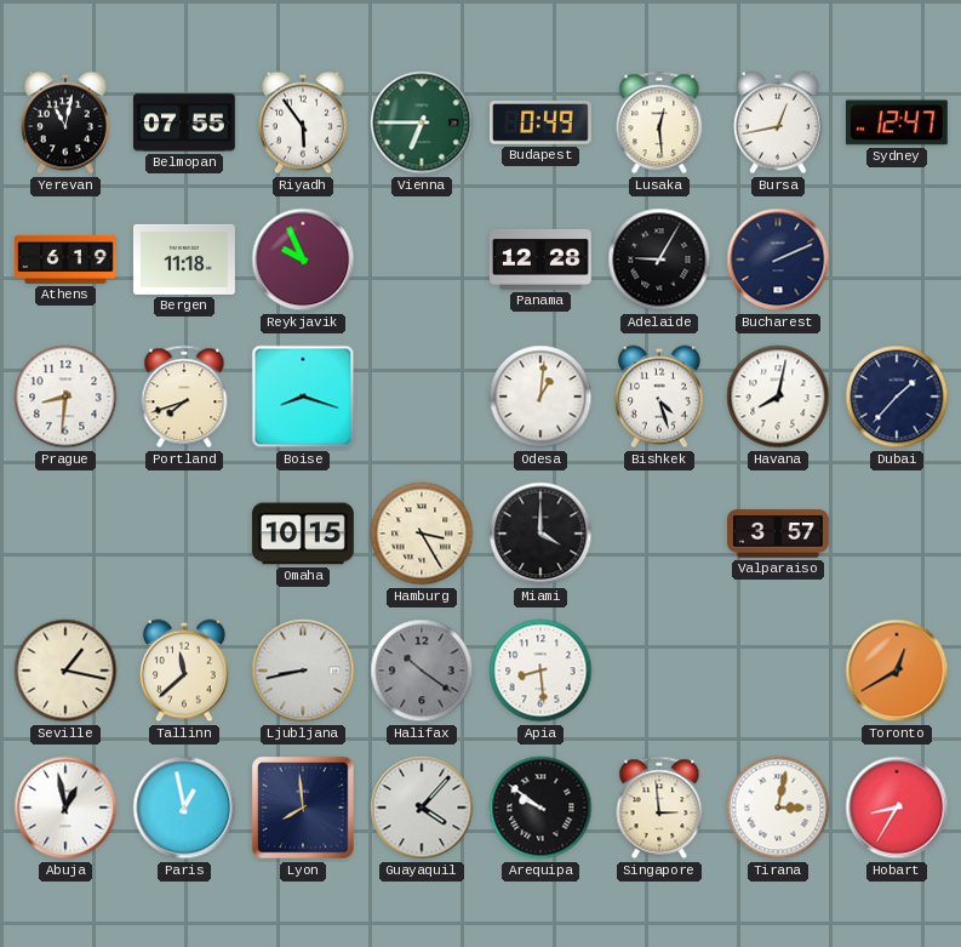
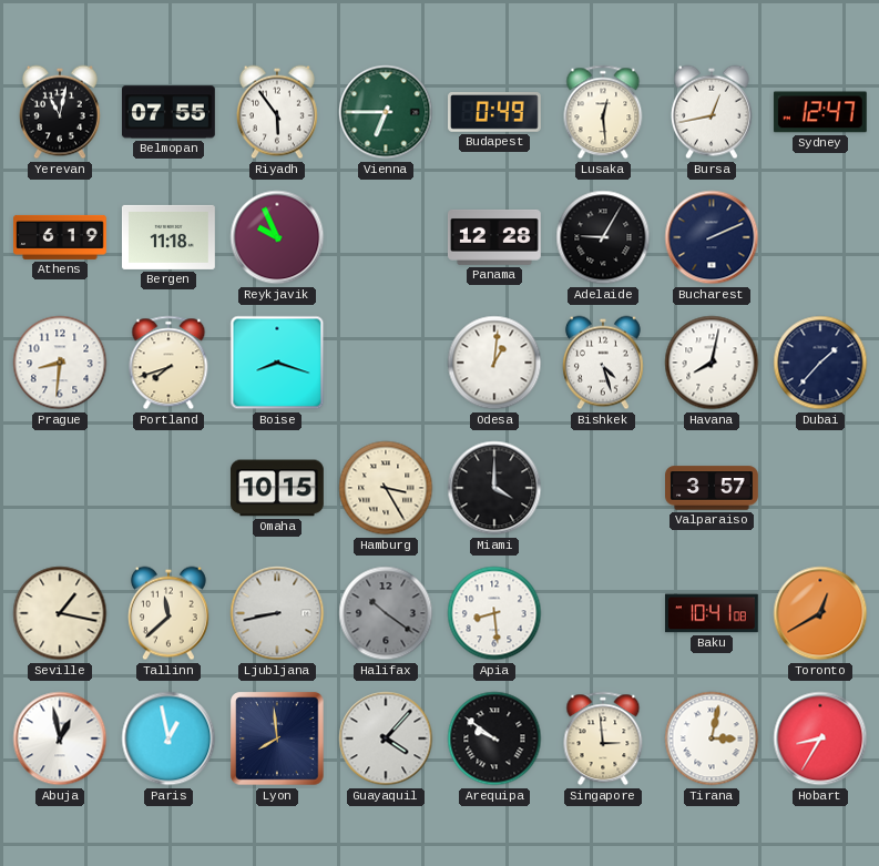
Baku: none -> 10:41 (712, 613)
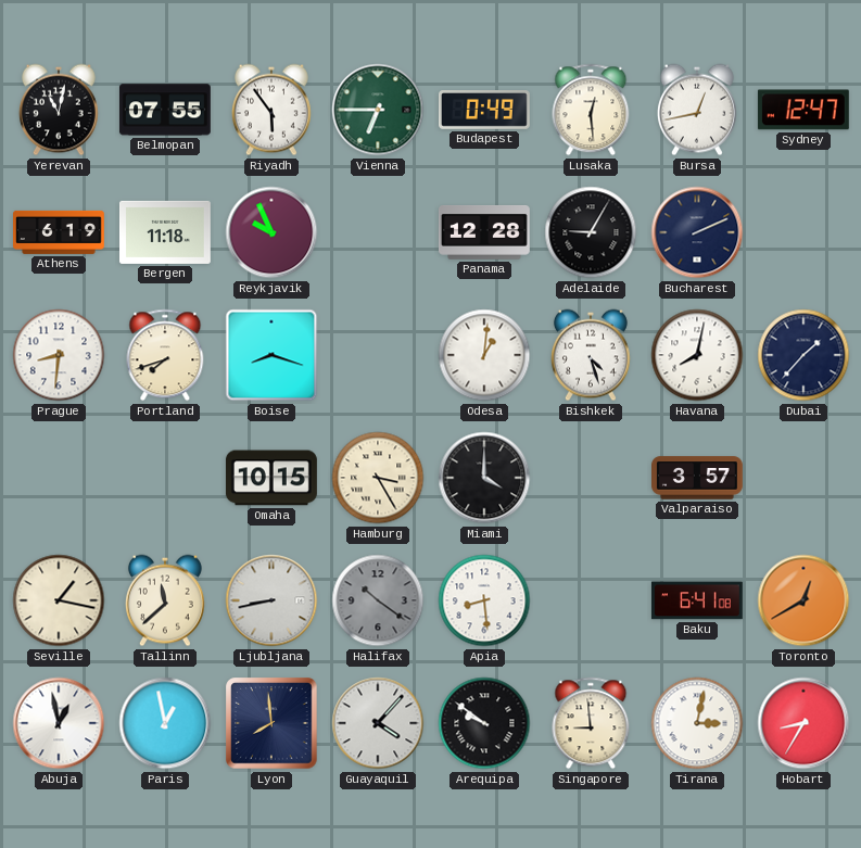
Baku: 10:41 -> 6:41 (697, 600)
Singapore: 2:59 -> 8:59 (591, 723)
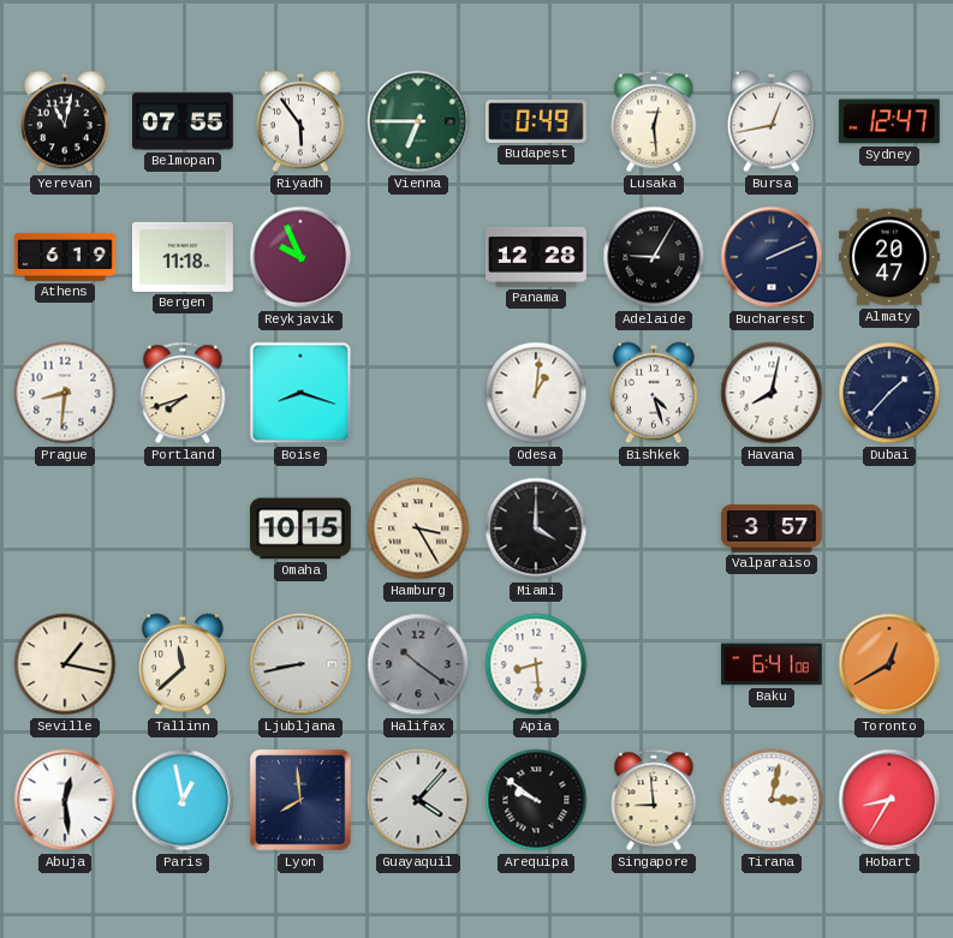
Almaty: none -> 20:47 (889, 257)
Abuja: 12:58 -> 12:29 (65, 800)
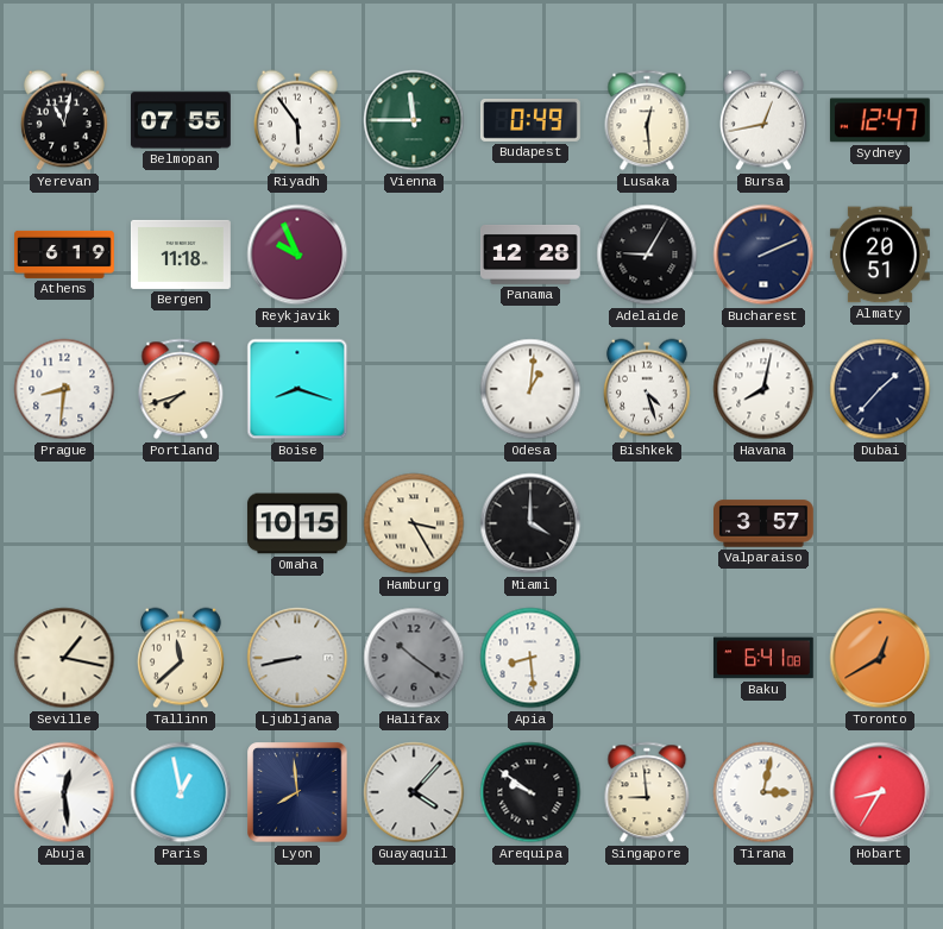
Vienna: 6:45 -> 11:45 (414, 120)
Almaty: 20:47 -> 20:51 (880, 255)
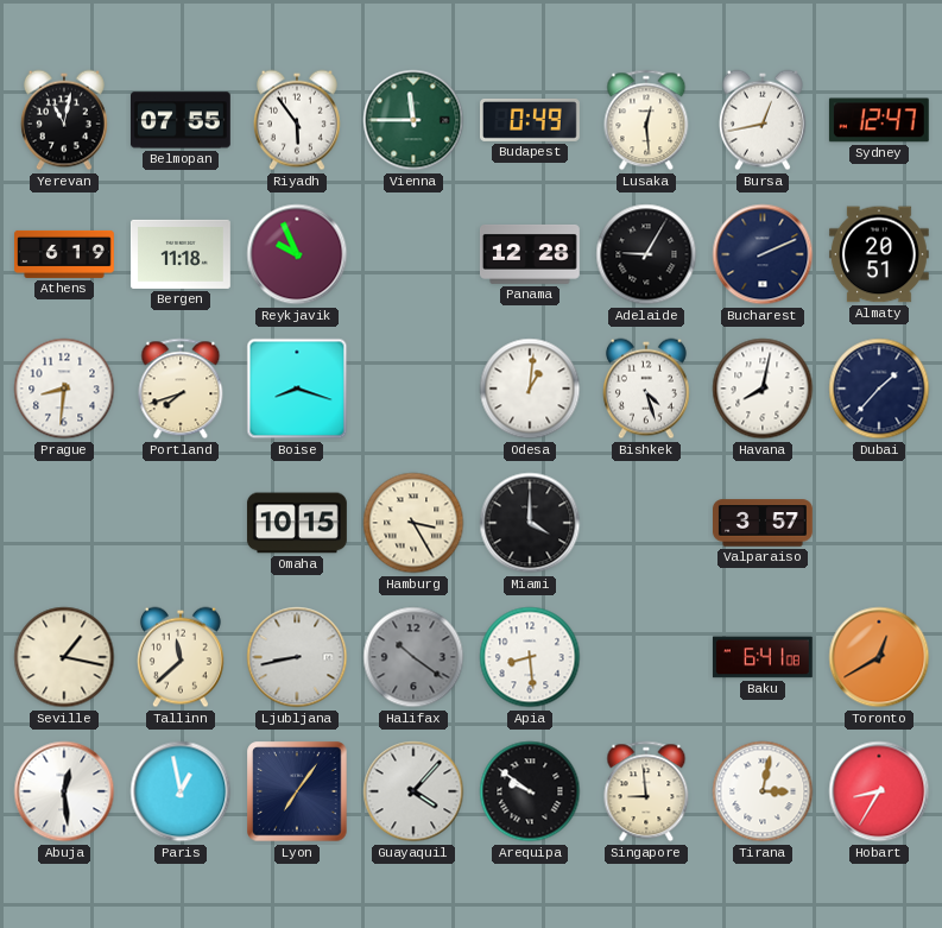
Lyon: 7:59 -> 7:06 (297, 791)
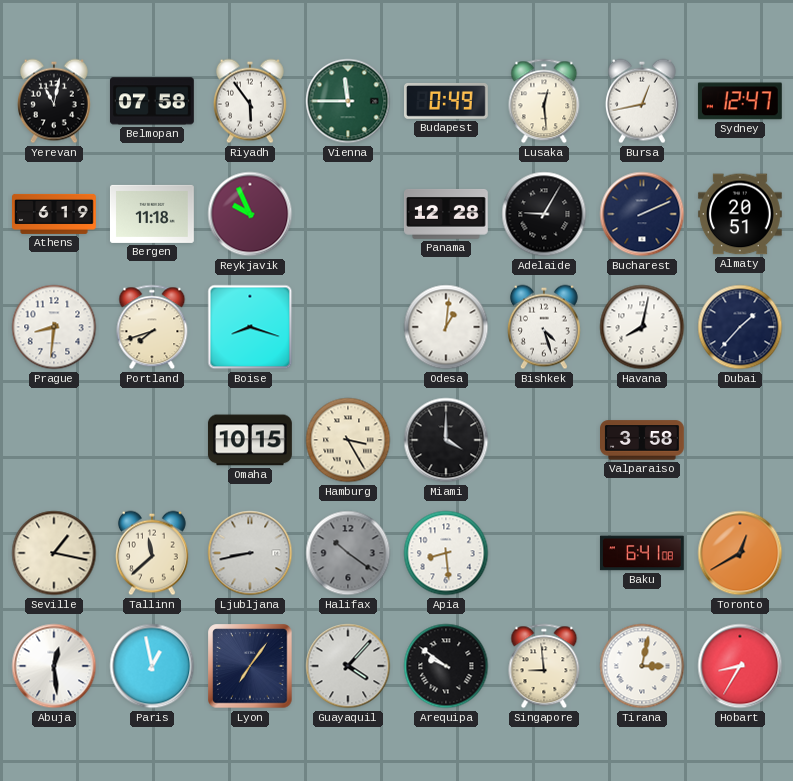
Belmopan: 07:55 -> 07:58 (152, 101)
Valparaiso: 3:57 -> 3:58 (643, 440)
